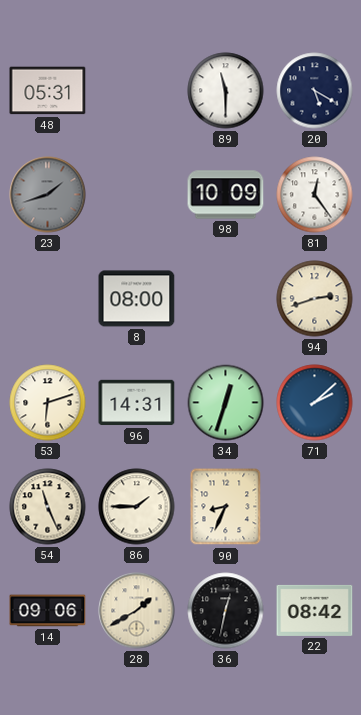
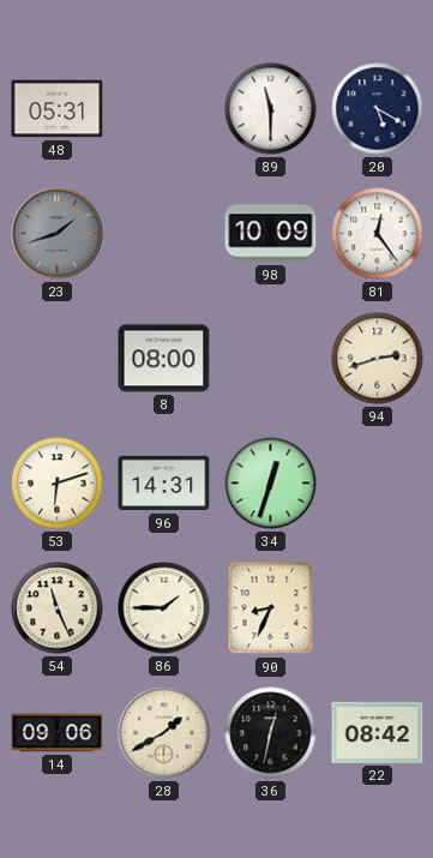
71: 2:08 -> none (315, 403)
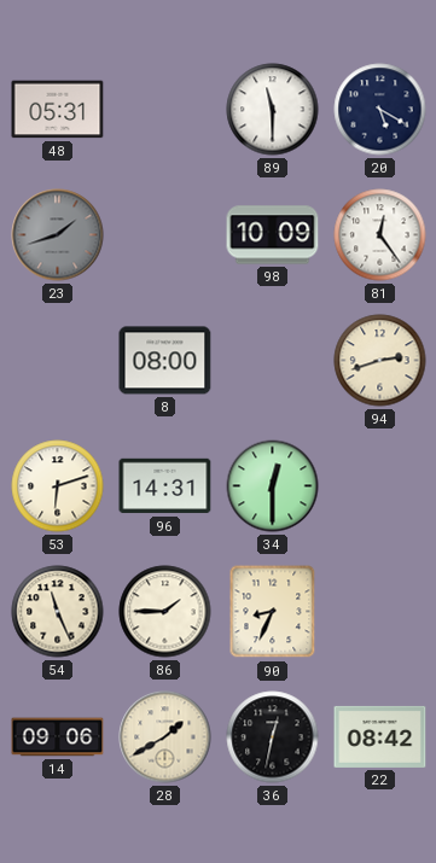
34: 12:33 -> 12:30 (273, 486)
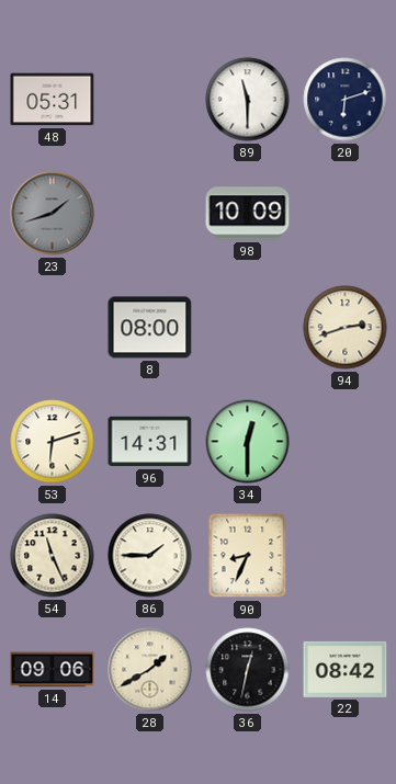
20: 5:20 -> 6:12 (346, 100)
81: 12:24 -> none (380, 235)
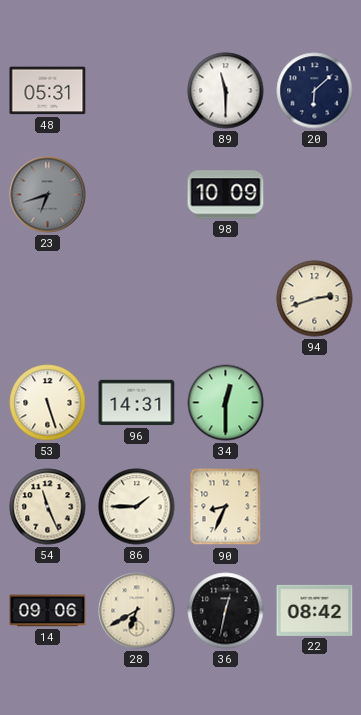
20: 6:12 -> 6:08 (315, 91)
23: 1:42 -> 6:42 (48, 195)
8: 08:00 -> none (150, 328)
53: 6:12 -> 5:27 (48, 403)
28: 1:40 -> 6:40 (137, 611)
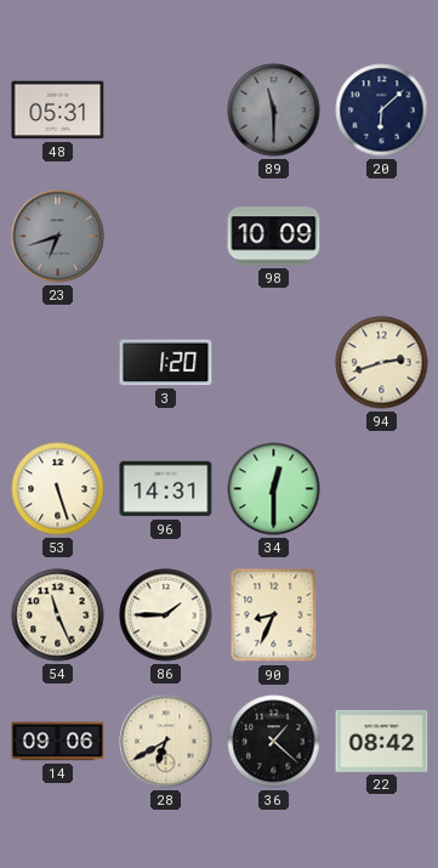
89 dial: white -> grey (274, 110)
3: none -> 1:20 (166, 363)
36: 12:32 -> 1:22 (274, 742)
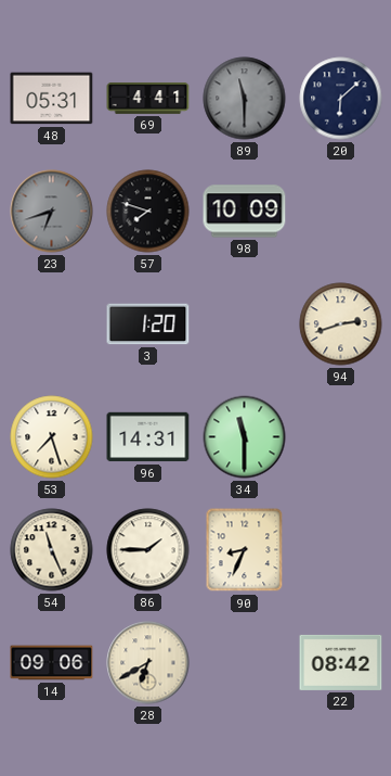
69: none -> 4:41 (148, 99)
57: none -> 7:48 (148, 212)
53: 5:27 -> 7:27 (52, 437)
34: 12:30 -> 11:30 (245, 437)
36: 1:22 -> none (274, 742)
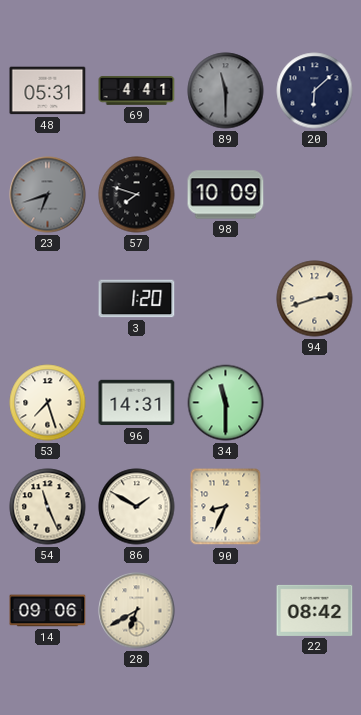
86: 1:45 -> 1:50 (137, 507)
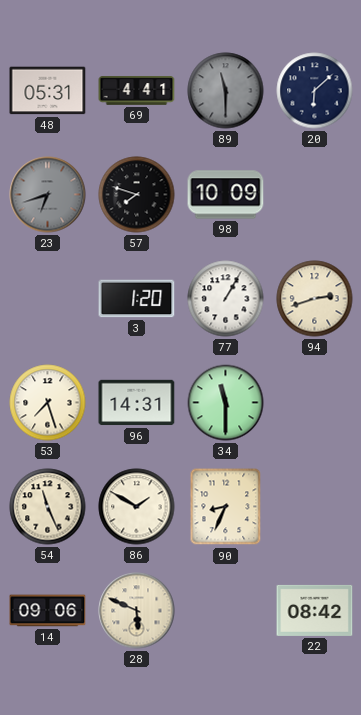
77: none -> 1:05 (226, 299)
28: 6:40 -> 5:49 (137, 611)
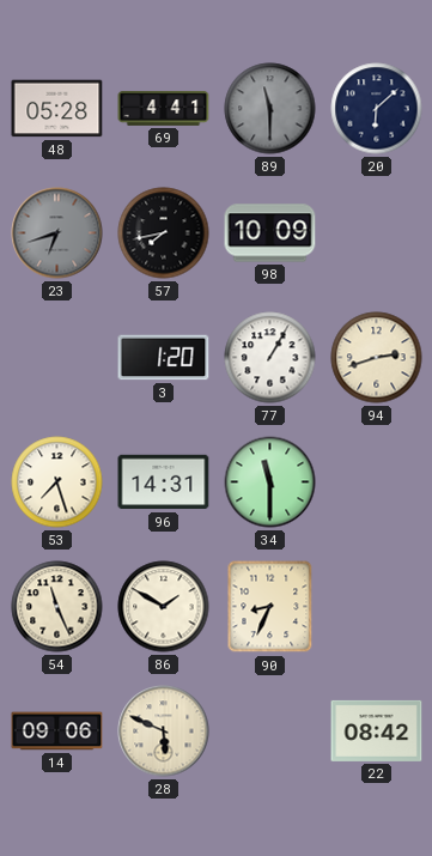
48: 05:31 -> 05:28 (57, 109)
57: 7:48 -> 7:43 (164, 233)
